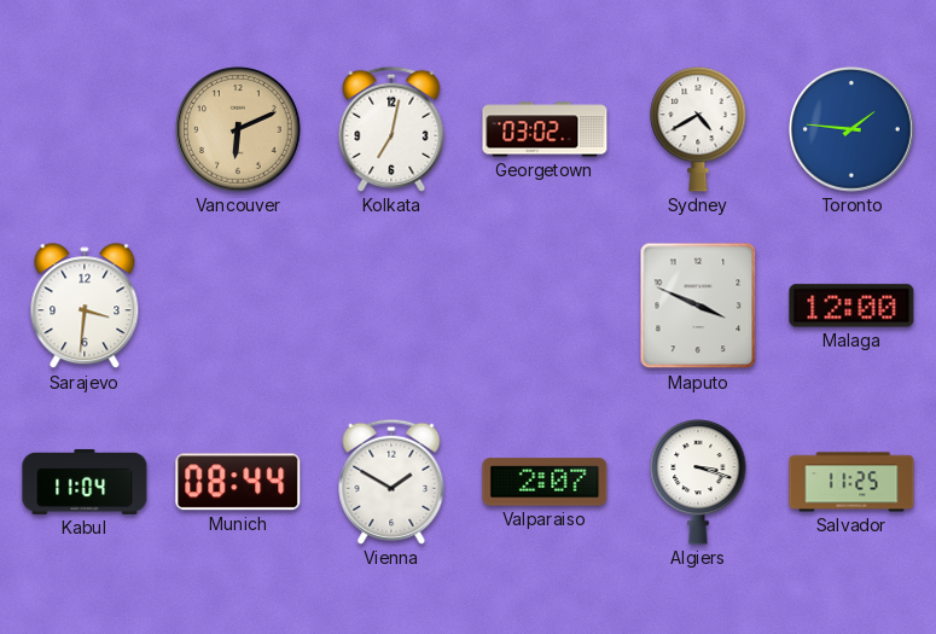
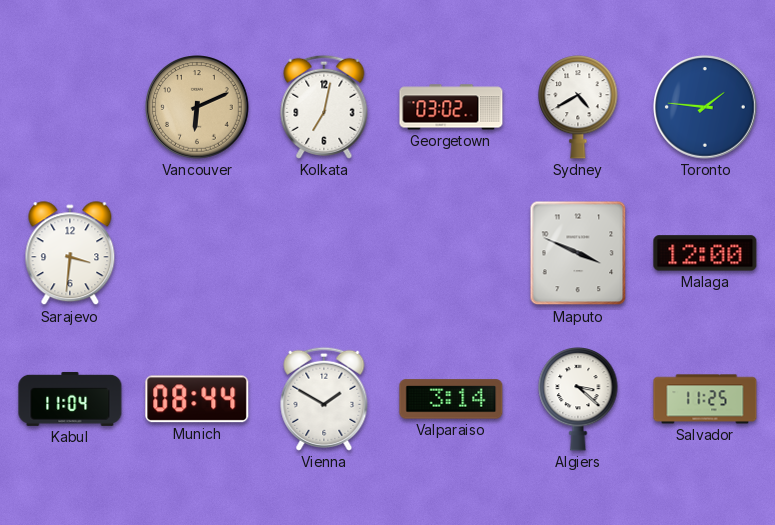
Valparaiso: 2:07 -> 3:14 (451, 399)
Algiers: 3:18 -> 3:22 (578, 400)
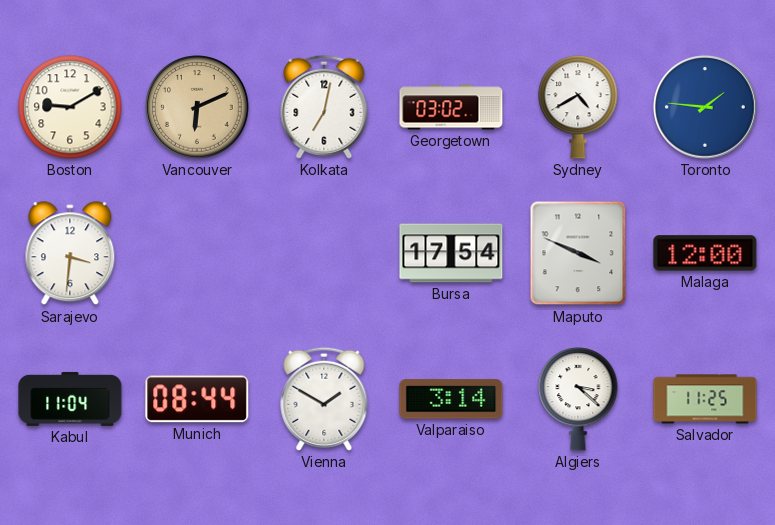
Boston: none -> 9:10 (70, 107)
Bursa: none -> 17:54 (451, 253)
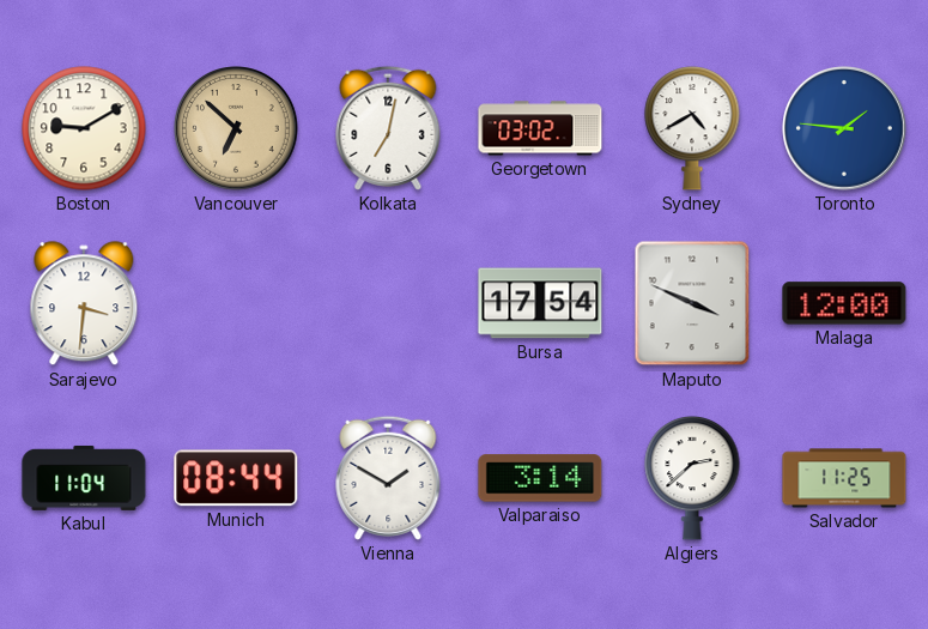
Vancouver: 6:11 -> 6:52 (236, 128)
Algiers: 3:22 -> 2:38 (692, 479)
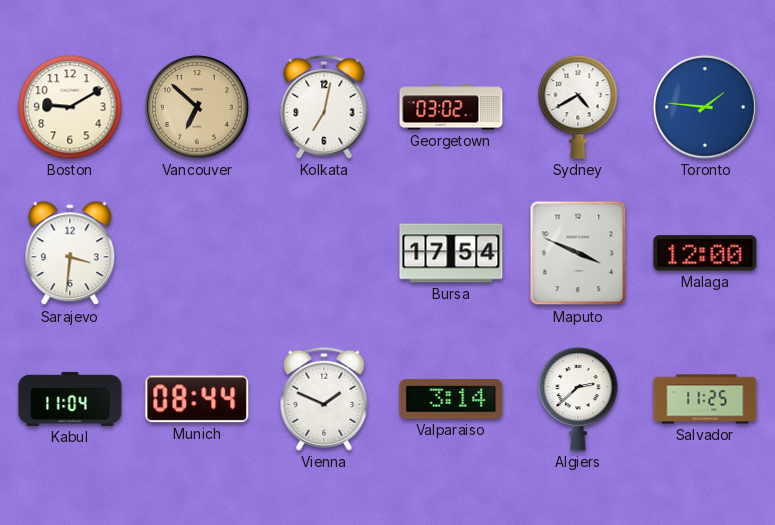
Vienna: 1:50 -> 1:49 (324, 399)
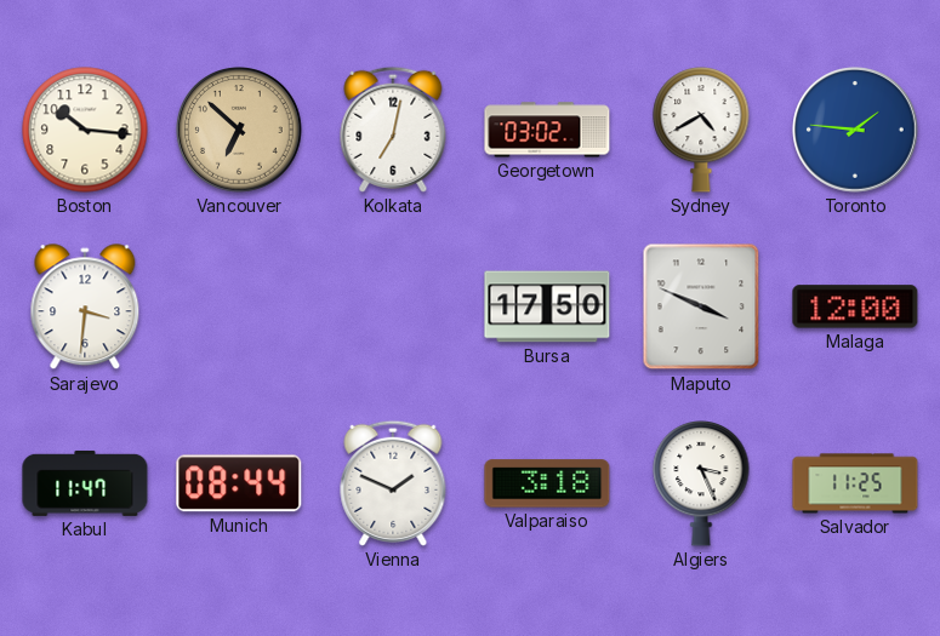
Boston: 9:10 -> 10:16 (85, 130)
Bursa: 17:54 -> 17:50 (547, 306)
Kabul: 11:04 -> 11:47 (85, 483)
Valparaiso: 3:14 -> 3:18 (547, 483)
Algiers: 2:38 -> 3:26 (701, 485)
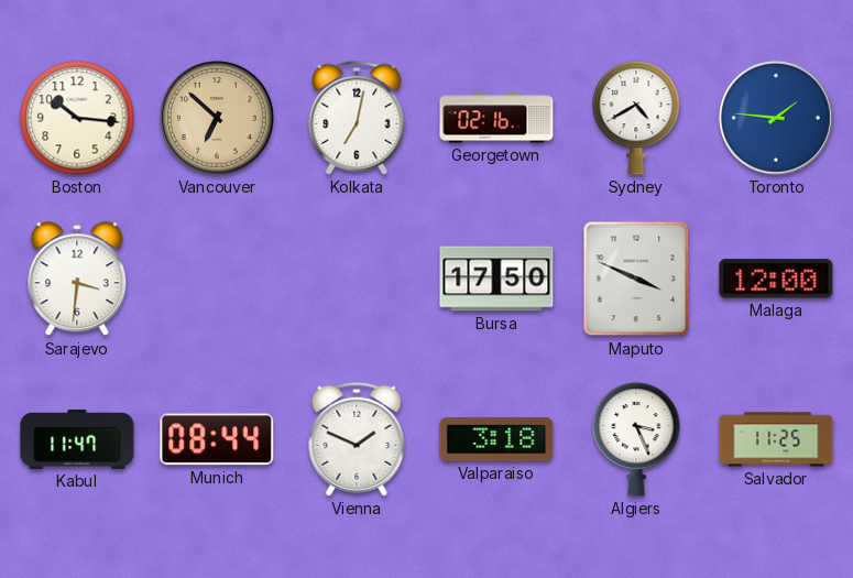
Georgetown: 03:02 -> 02:16 (496, 118)
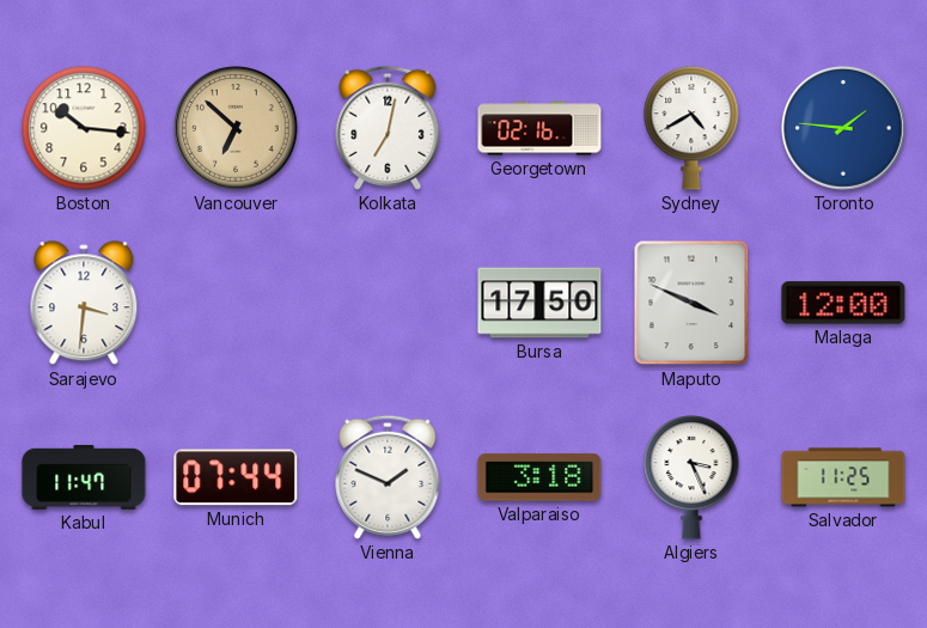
Munich: 08:44 -> 07:44 (236, 477)
